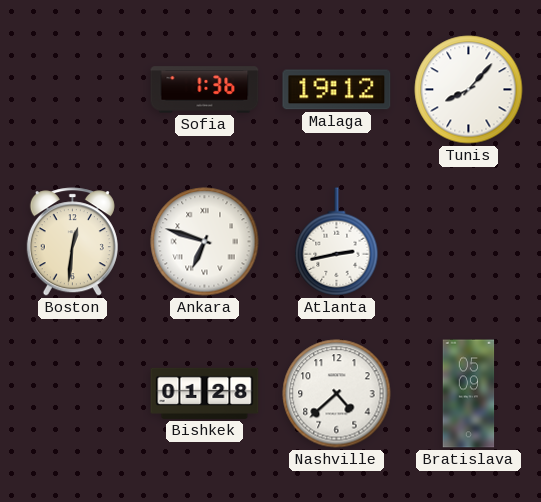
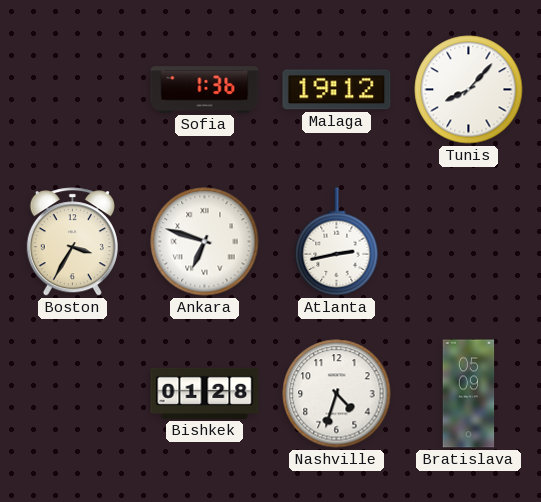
Boston: 12:31 -> 3:35 (72, 242)
Nashville: 4:38 -> 4:33 (337, 394)
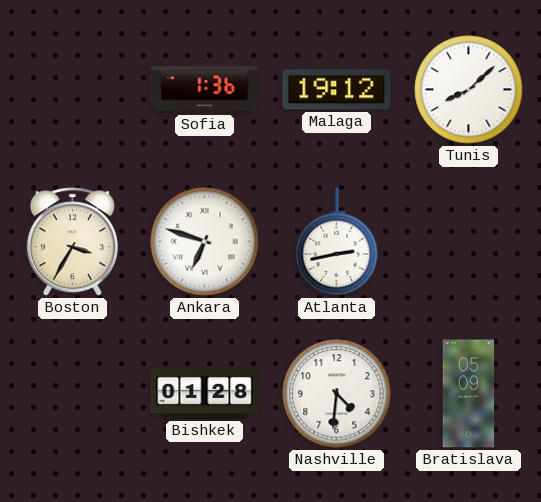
Tunis: 8:07 -> 8:08 (469, 90)
Nashville: 4:33 -> 4:31 (337, 394)
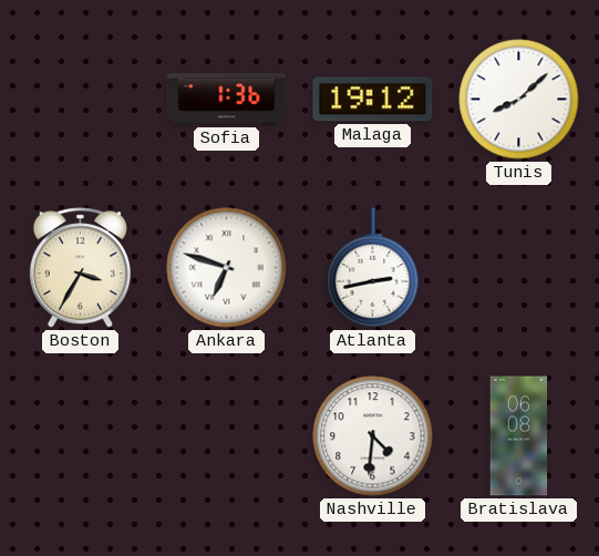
Bishkek: 01:28 -> none (205, 393)
Bratislava: 05:09 -> 06:08 (519, 436)
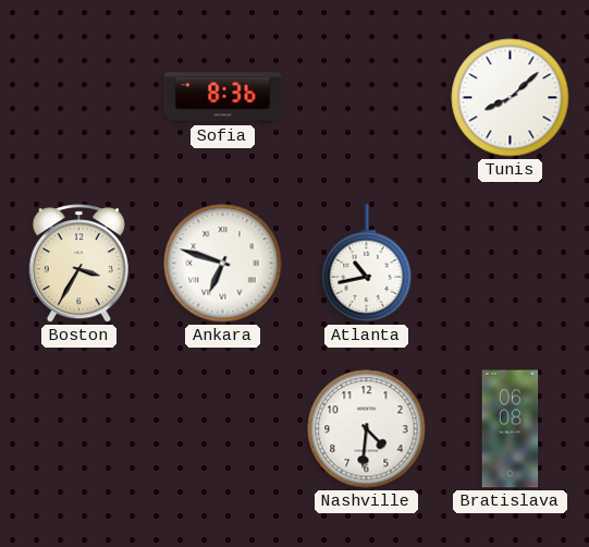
Sofia: 1:36 -> 8:36 (223, 98)
Malaga: 19:12 -> none (373, 100)
Atlanta: 2:43 -> 10:43 (367, 264)
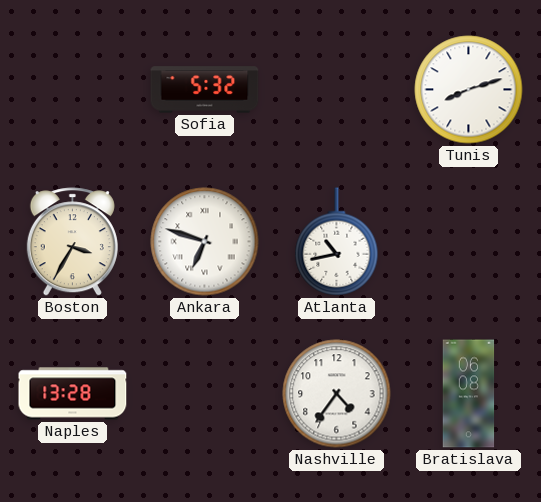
Sofia: 8:36 -> 5:32 (205, 90)
Tunis: 8:08 -> 8:12 (469, 90)
Naples: none -> 13:28 (73, 394)
Nashville: 4:31 -> 4:36 (337, 394)
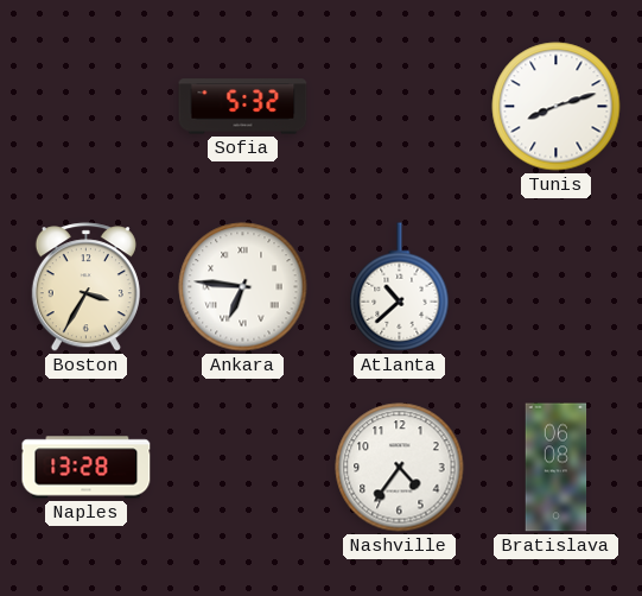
Ankara: 6:48 -> 6:46 (243, 287)
Atlanta: 10:43 -> 10:38 (400, 287)
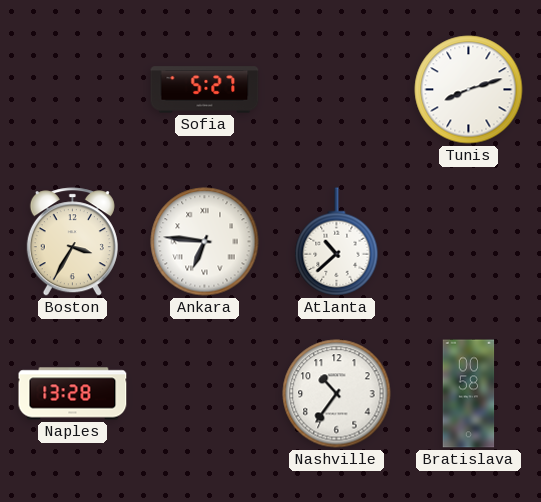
Sofia: 5:32 -> 5:27 (205, 90)
Nashville: 4:36 -> 10:36 (337, 394)
Bratislava: 06:08 -> 00:58 (469, 394)
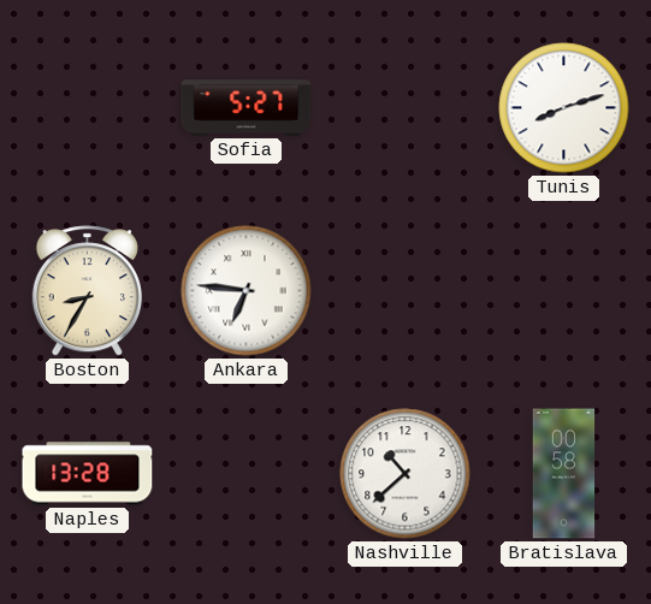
Boston: 3:35 -> 8:35 (87, 291)
Atlanta: 10:38 -> none (337, 242)
Nashville: 10:36 -> 10:38 (406, 474)
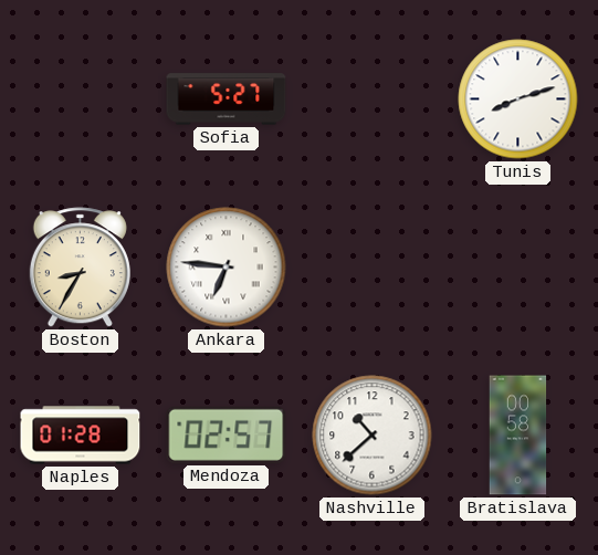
Naples: 13:28 -> 01:28 (81, 436)
Mendoza: none -> 02:57 (227, 434)
